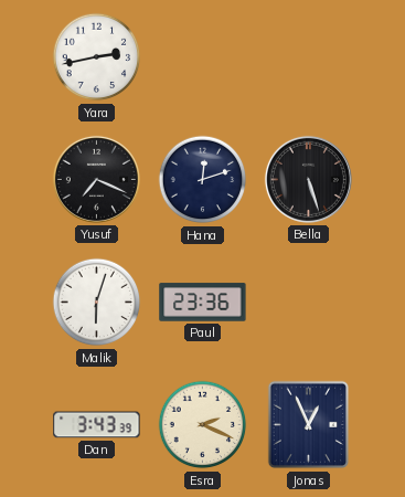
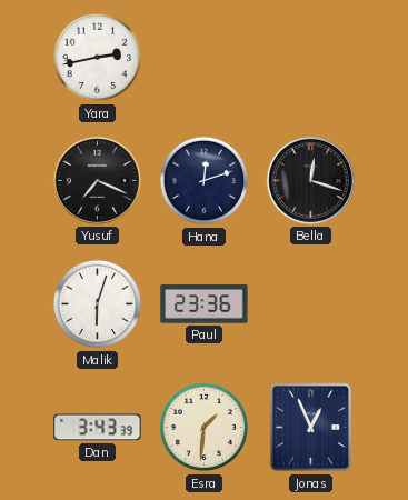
Bella: 5:27 -> 12:18 (310, 180)
Esra: 2:19 -> 1:31 (205, 428)
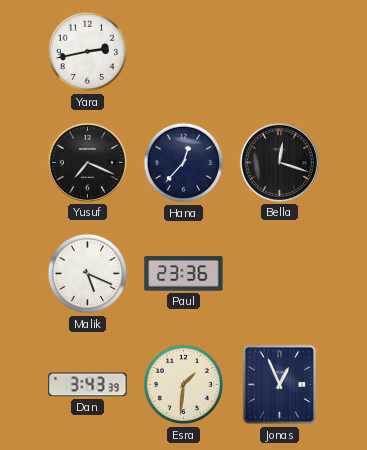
Hana: 12:12 -> 12:37 (184, 163)
Malik: 6:03 -> 5:19 (88, 274)
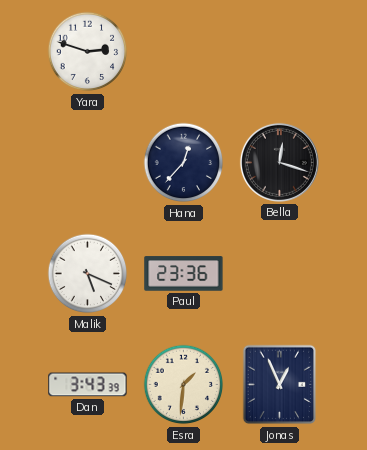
Yara: 2:43 -> 2:48 (88, 52)
Yusuf: 7:19 -> none (87, 162)
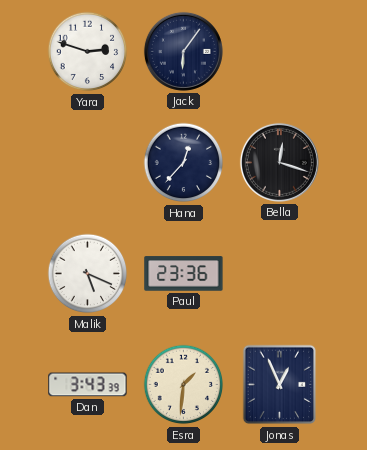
Jack: none -> 6:06 (183, 51)
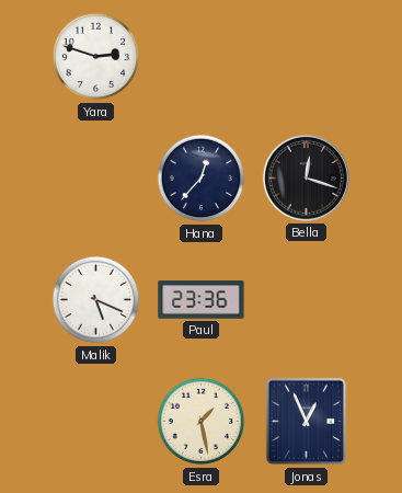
Jack: 6:06 -> none (183, 51)
Dan: 3:43 -> none (88, 385)
Esra: 1:31 -> 1:28 (202, 422)
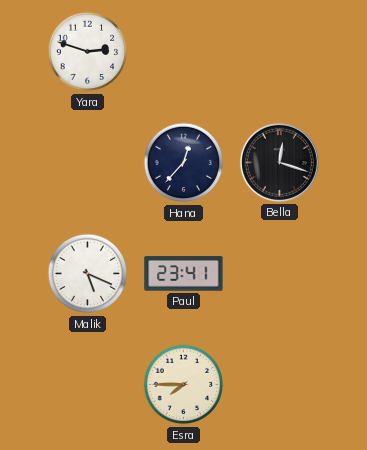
Paul: 23:36 -> 23:41 (184, 274)
Esra: 1:28 -> 7:45 (184, 385)
Jonas: 12:56 -> none (307, 422)
